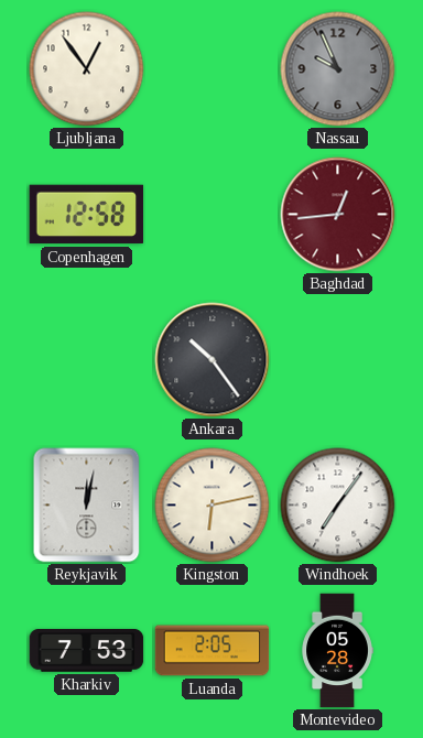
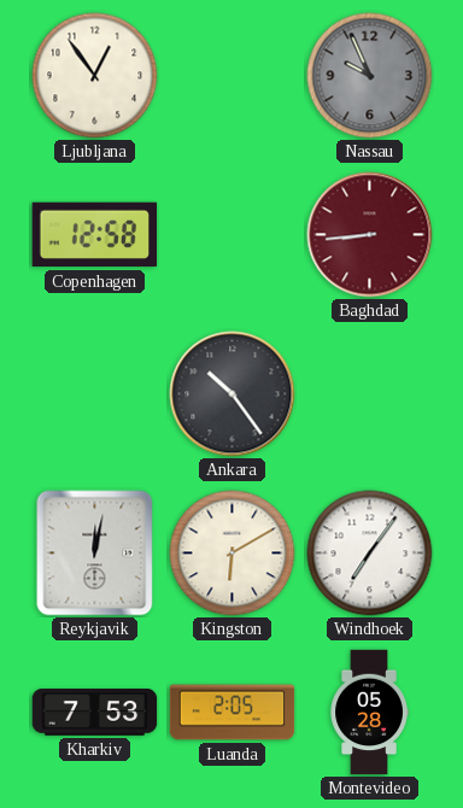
Baghdad: 12:44 -> 8:44 (370, 235)
Kingston: 6:13 -> 6:10 (233, 554)
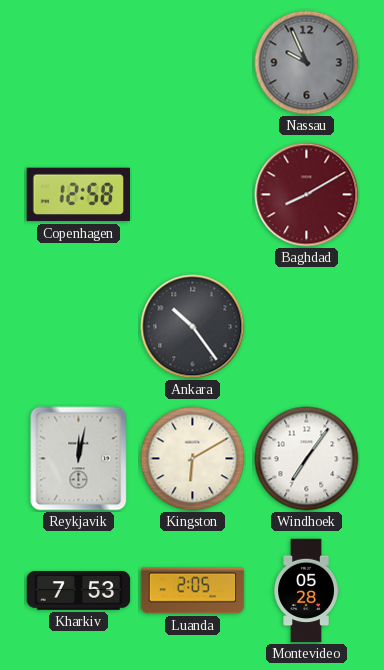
Ljubljana: 12:54 -> none (95, 76)
Baghdad: 8:44 -> 8:10 (307, 195)
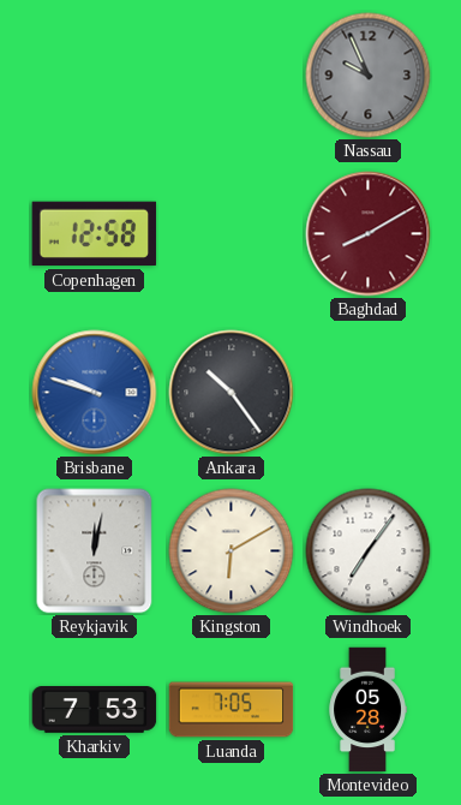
Brisbane: none -> 9:48 (95, 393)
Luanda: 2:05 -> 7:05 (232, 710)
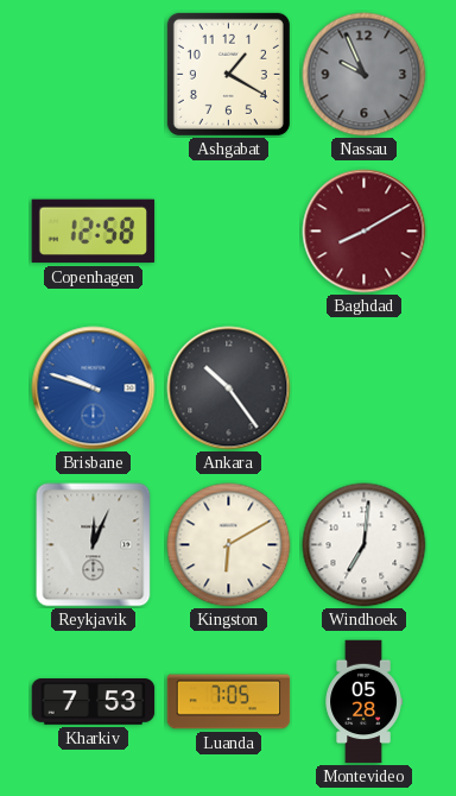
Ashgabat: none -> 1:20 (228, 74)
Reykjavik: 12:02 -> 12:04 (94, 545)
Windhoek: 7:06 -> 7:01 (365, 545)
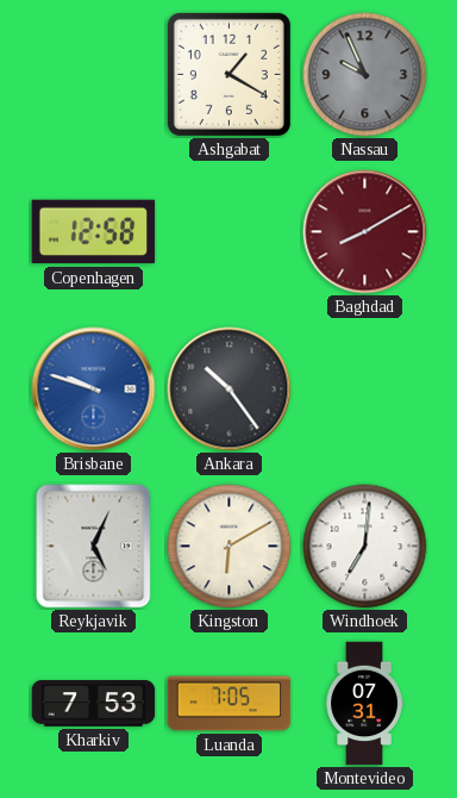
Reykjavik: 12:04 -> 5:04 (94, 547)
Montevideo: 05:28 -> 07:31 (364, 704)
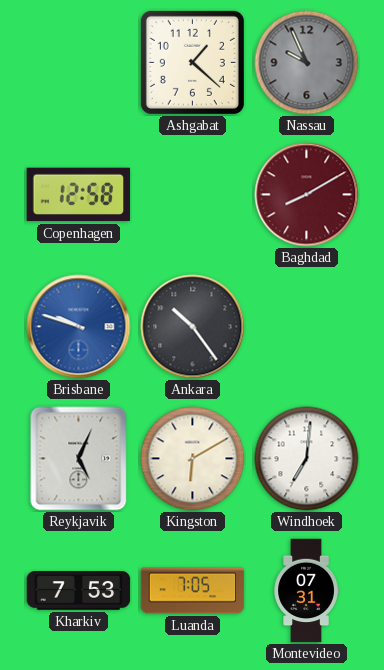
Ashgabat: 1:20 -> 1:22 (192, 62)
